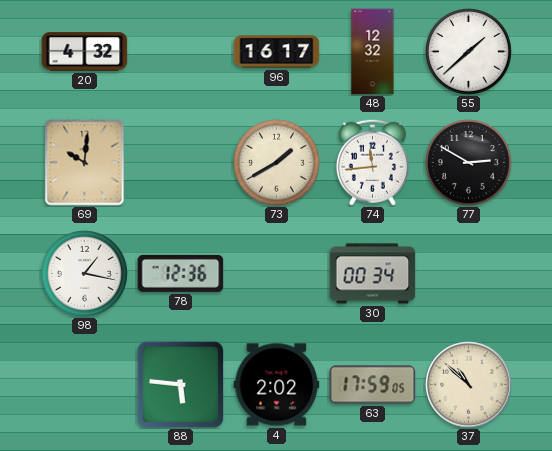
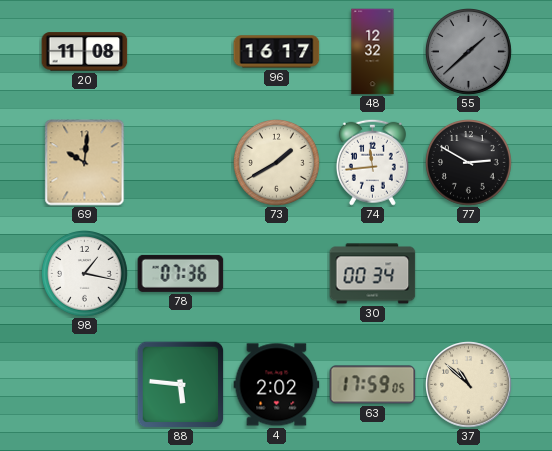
20: 4:32 -> 11:08 (85, 52)
55 dial: white -> grey (469, 52)
78: 12:36 -> 07:36 (181, 273)
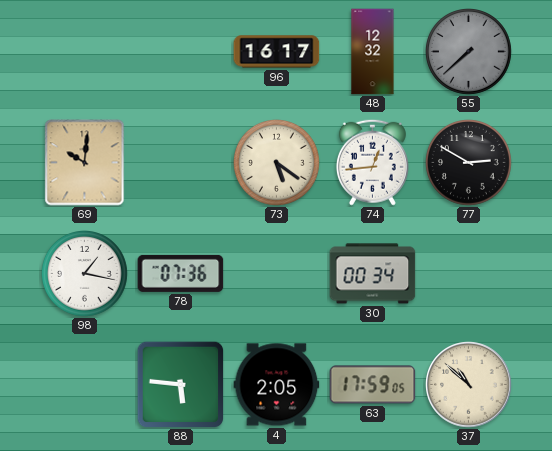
20: 11:08 -> none (85, 52)
55: 1:38 -> 7:38 (469, 52)
73: 1:40 -> 5:21 (277, 163)
74: 11:44 -> 12:44 (372, 162)
4: 2:02 -> 2:05 (277, 385)
